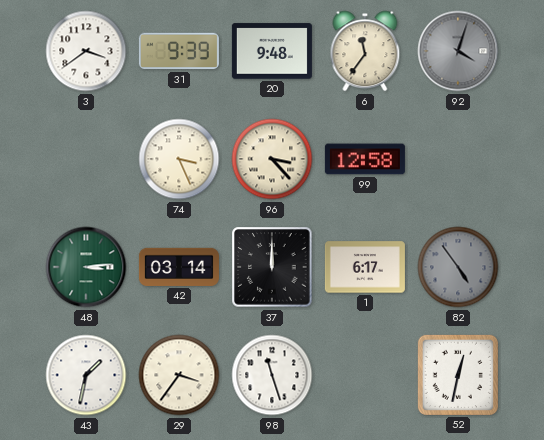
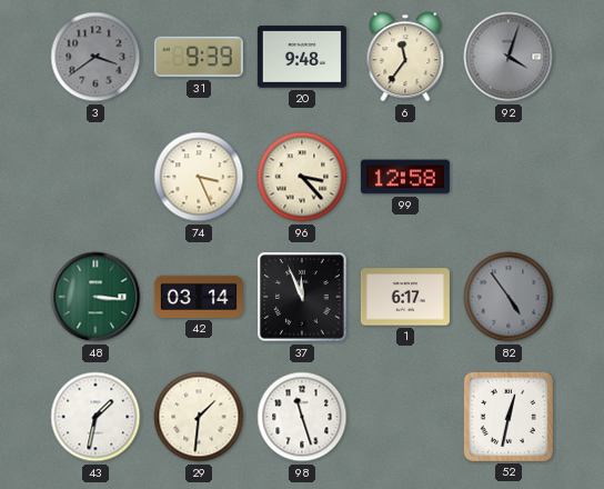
3 dial: white -> grey (95, 57)
48: 3:14 -> 3:16 (95, 297)
37: 12:00 -> 11:56 (302, 297)
29: 3:36 -> 1:31 (199, 417)
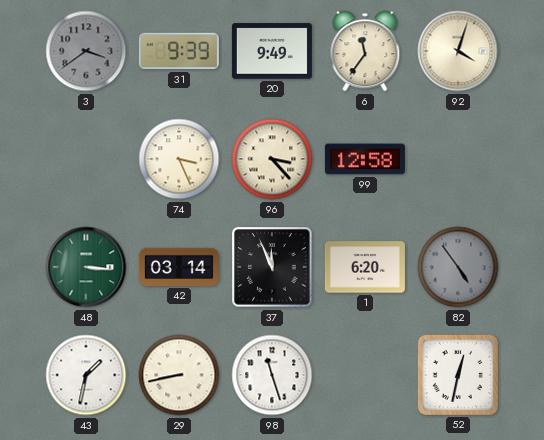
20: 9:48 -> 9:49 (272, 51)
92 dial: grey -> cream (458, 51)
1: 6:17 -> 6:20 (365, 267)
29: 1:31 -> 8:43 (179, 375)
